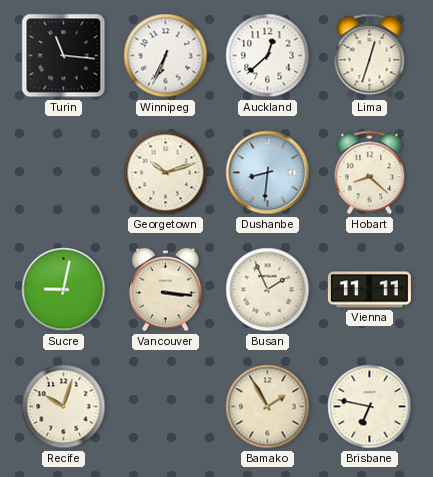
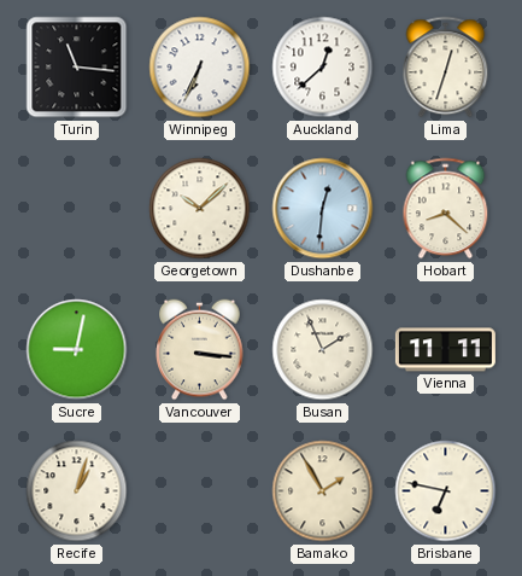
Georgetown: 10:12 -> 10:08 (200, 209)
Dushanbe: 8:31 -> 12:31 (323, 209)
Recife: 10:03 -> 1:03 (77, 491)
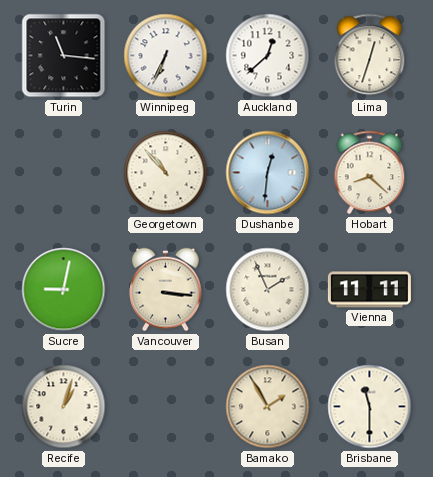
Georgetown: 10:08 -> 10:53 (166, 173)
Brisbane: 6:47 -> 11:30 (370, 407)
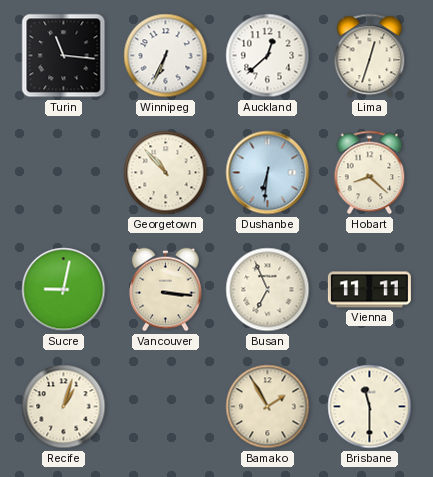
Dushanbe: 12:31 -> 6:31 (268, 173)
Busan: 1:56 -> 6:56 (268, 290)
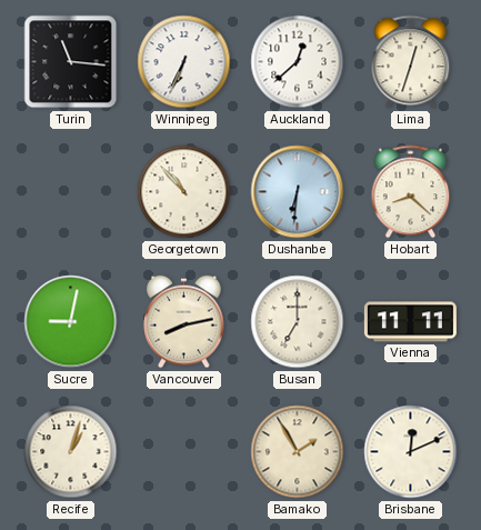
Vancouver: 3:16 -> 8:13 (184, 322)
Busan: 6:56 -> 7:00 (298, 322)
Brisbane: 11:30 -> 12:11 (411, 452)
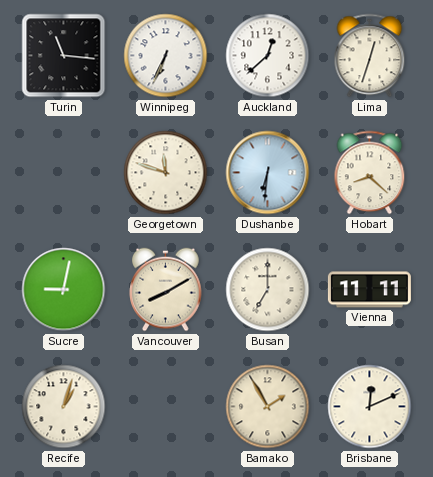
Georgetown: 10:53 -> 11:48 (166, 173)
Vancouver: 8:13 -> 8:10 (166, 290)
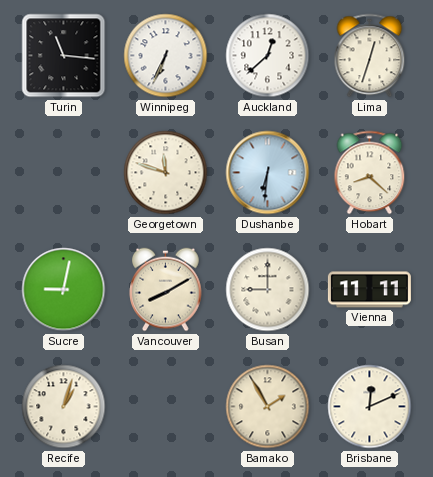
Busan: 7:00 -> 9:00 (268, 290)
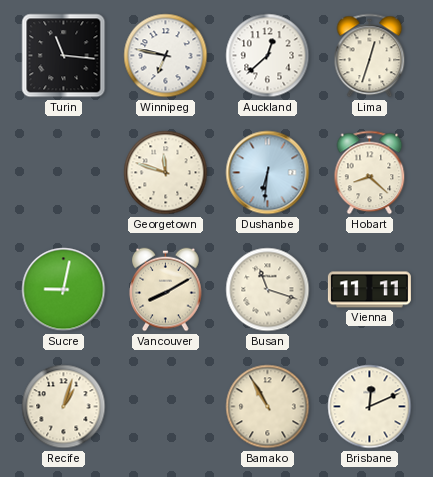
Winnipeg: 6:34 -> 6:47 (166, 56)
Busan: 9:00 -> 11:18 (268, 290)
Bamako: 1:55 -> 10:55 (268, 407)
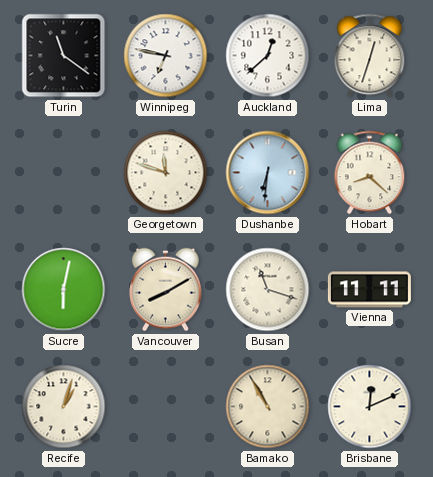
Turin: 11:16 -> 11:21 (64, 56)
Sucre: 9:02 -> 6:02 (64, 290)
